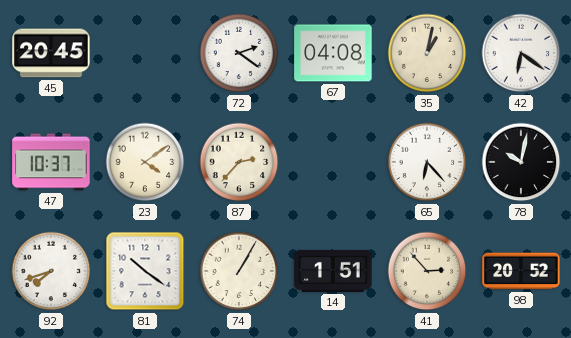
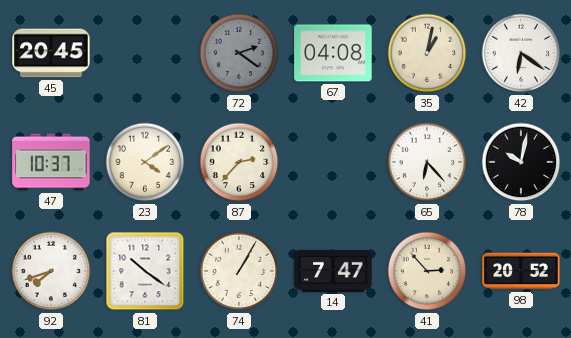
72 dial: white -> grey (239, 53)
14: 1:51 -> 7:47 (333, 271)
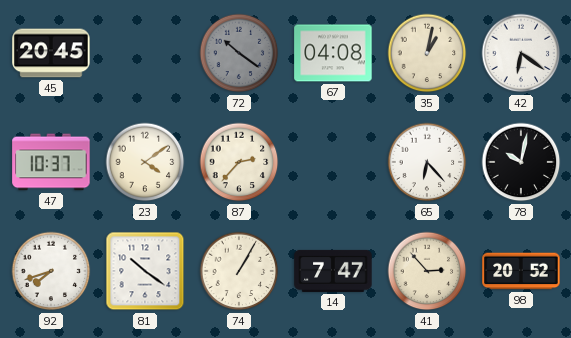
72: 2:21 -> 10:21 (239, 53)
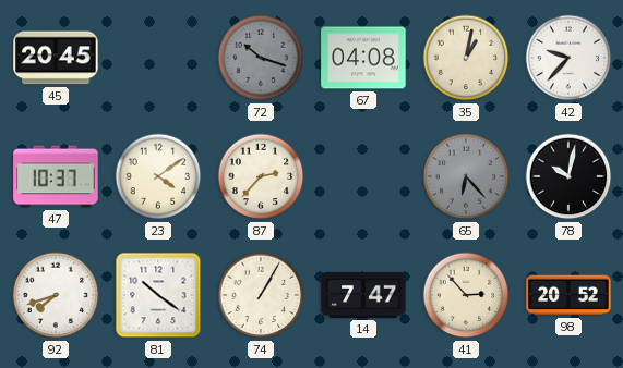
72: 10:21 -> 10:18 (261, 58)
42: 6:21 -> 9:37 (568, 58)
65 dial: white -> grey (466, 176)
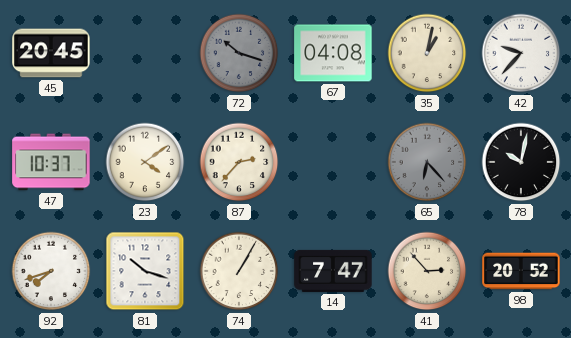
81: 10:21 -> 10:18 (145, 271)
